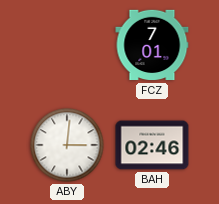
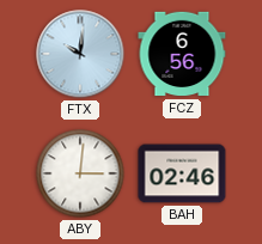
FTX: none -> 10:01 (80, 54)
FCZ: 7:01 -> 6:56 (182, 54)
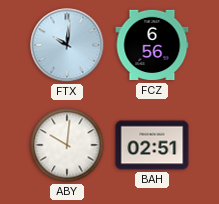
ABY: 3:01 -> 10:01 (67, 145)
BAH: 02:46 -> 02:51 (152, 145)
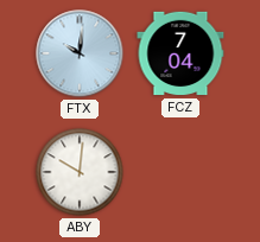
FCZ: 6:56 -> 7:04 (180, 53)
BAH: 02:51 -> none (152, 145)
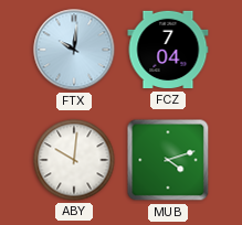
MUB: none -> 4:12 (168, 160)
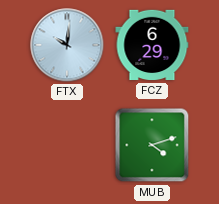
FCZ: 7:04 -> 6:29 (152, 45)
ABY: 10:01 -> none (74, 160)
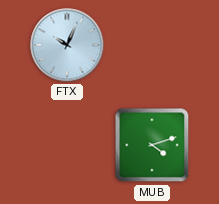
FTX: 10:01 -> 10:04 (67, 45)
FCZ: 6:29 -> none (152, 45)
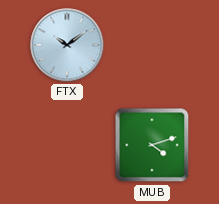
FTX: 10:04 -> 10:09 (67, 45)
